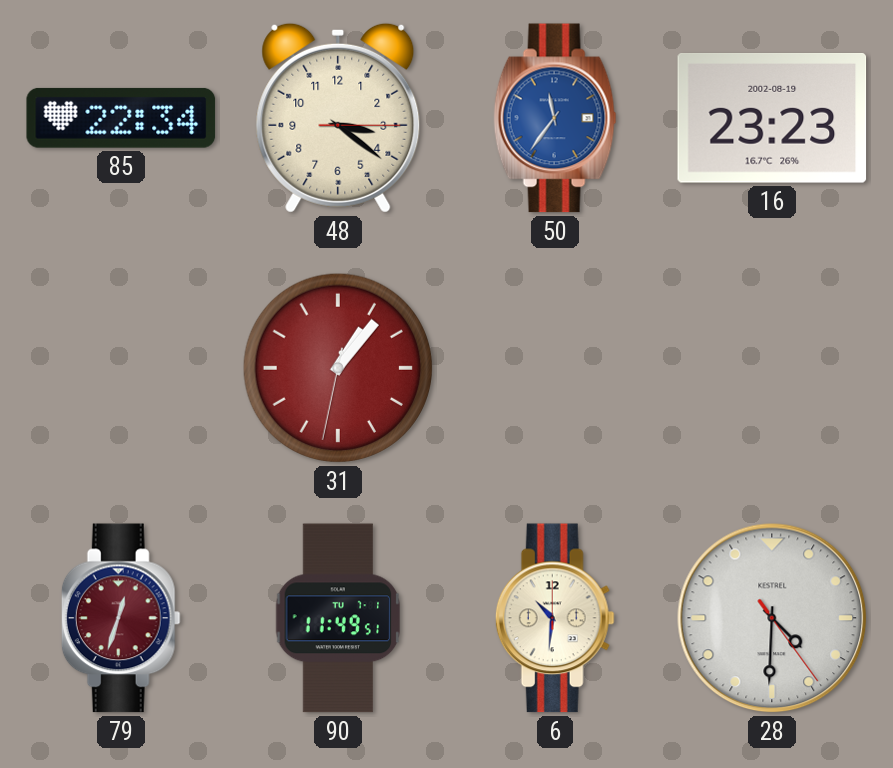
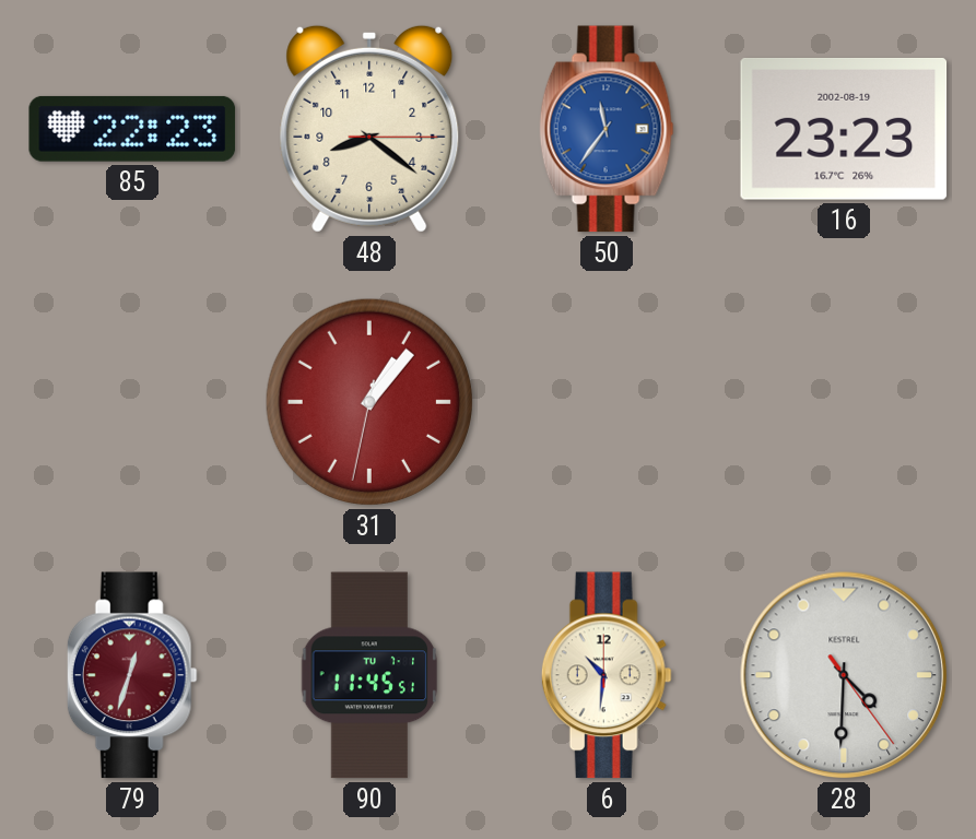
85: 22:34 -> 22:23 (132, 129)
48: 3:21 -> 8:21 (369, 129)
90: 11:49 -> 11:45 (369, 675)
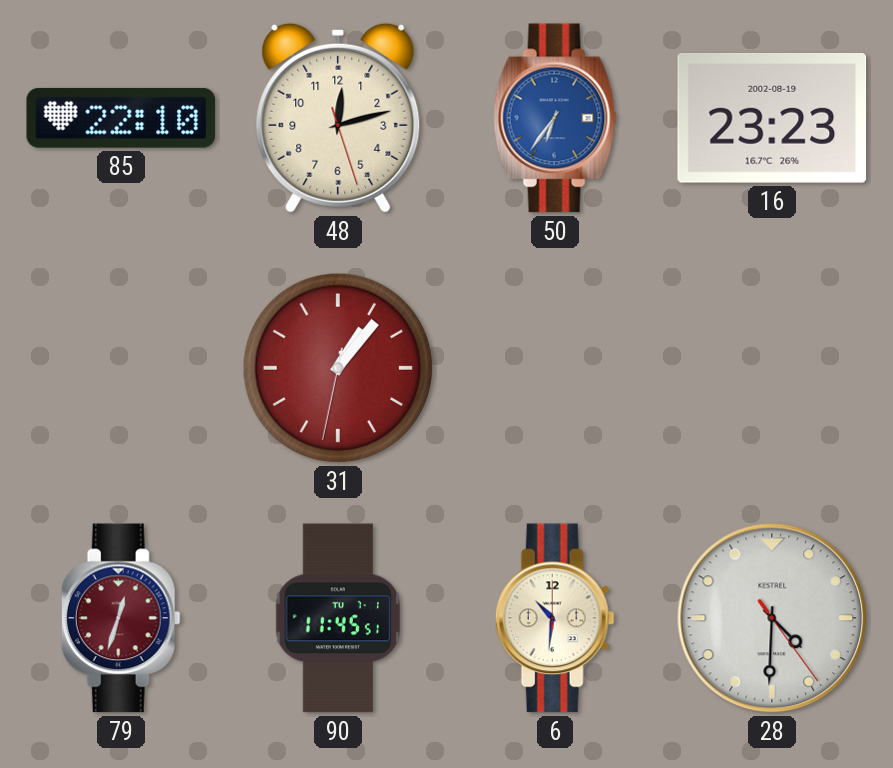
85: 22:23 -> 22:10 (121, 118)
48: 8:21 -> 12:12 (338, 118)
50: 11:36 -> 6:36 (555, 118)
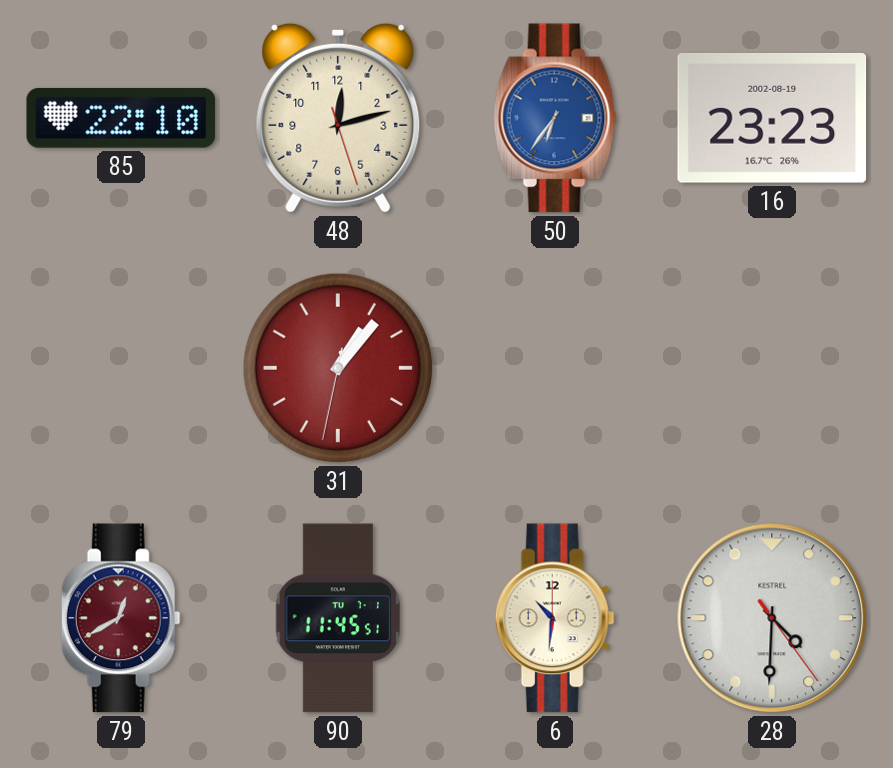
79: 12:33 -> 12:40 (121, 618)
